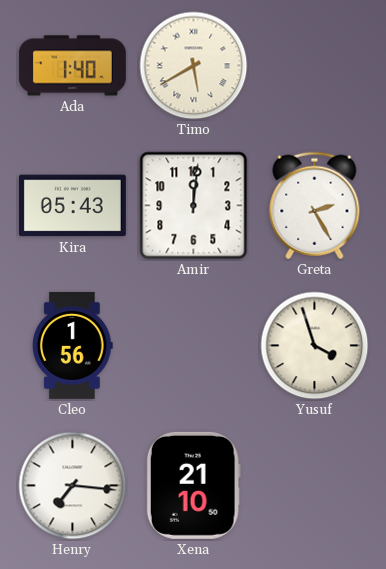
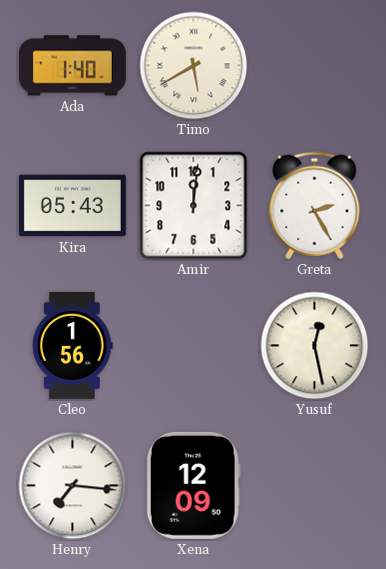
Yusuf: 3:57 -> 12:28 (315, 346)
Xena: 21:10 -> 12:09 (193, 485)
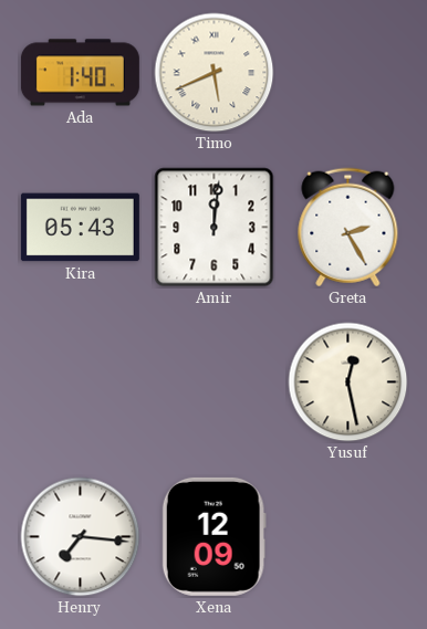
Timo: 5:40 -> 5:41 (215, 73)
Cleo: 1:56 -> none (73, 345)
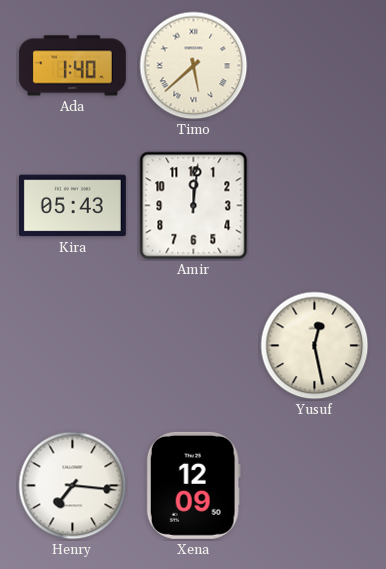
Timo: 5:41 -> 5:38 (194, 66)
Greta: 2:25 -> none (348, 228)
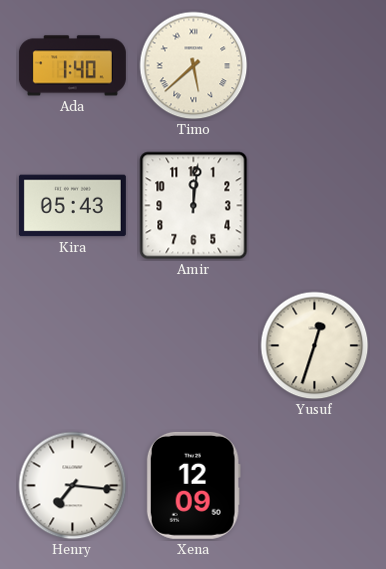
Yusuf: 12:28 -> 12:33 (315, 346)
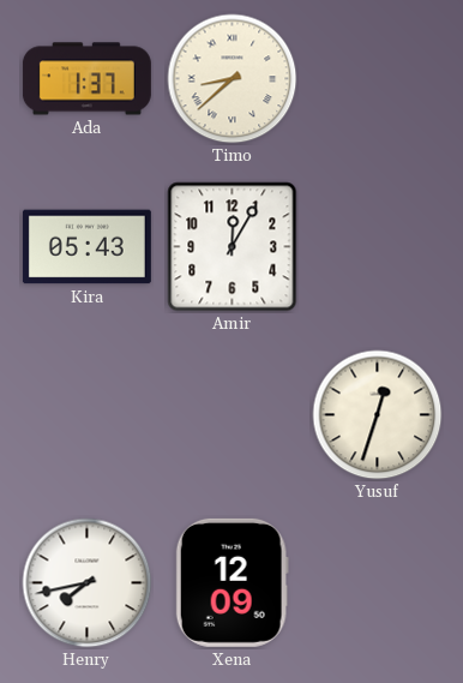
Ada: 1:40 -> 1:37 (86, 79)
Timo: 5:38 -> 8:38 (233, 79)
Amir: 12:01 -> 12:05 (233, 247)
Henry: 7:16 -> 7:43 (88, 583)
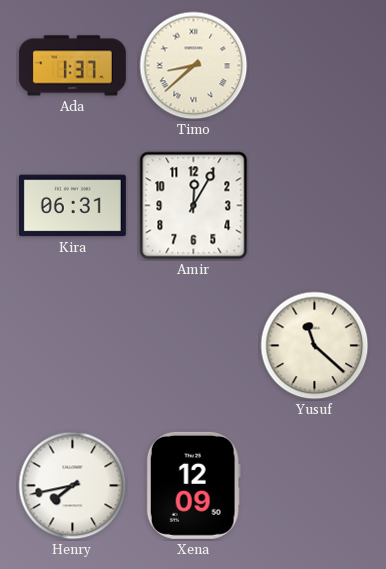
Kira: 05:43 -> 06:31 (72, 206)
Yusuf: 12:33 -> 11:22 (315, 346)
